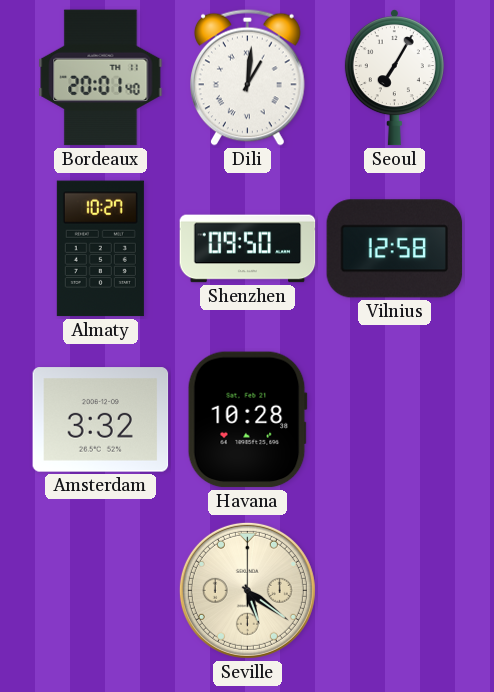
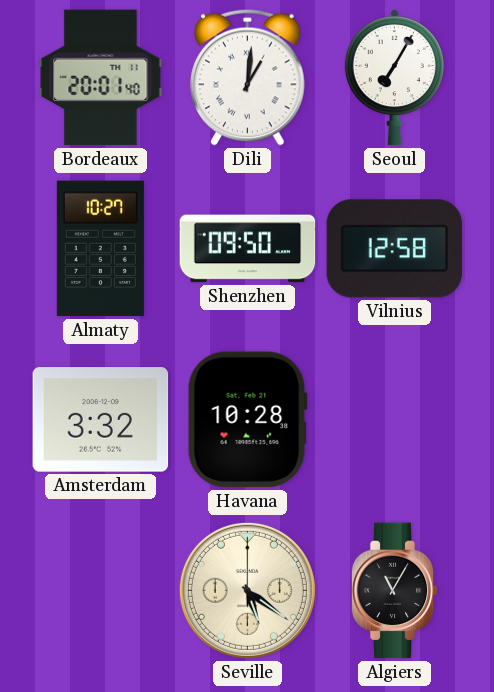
Algiers: none -> 11:05 (394, 591)
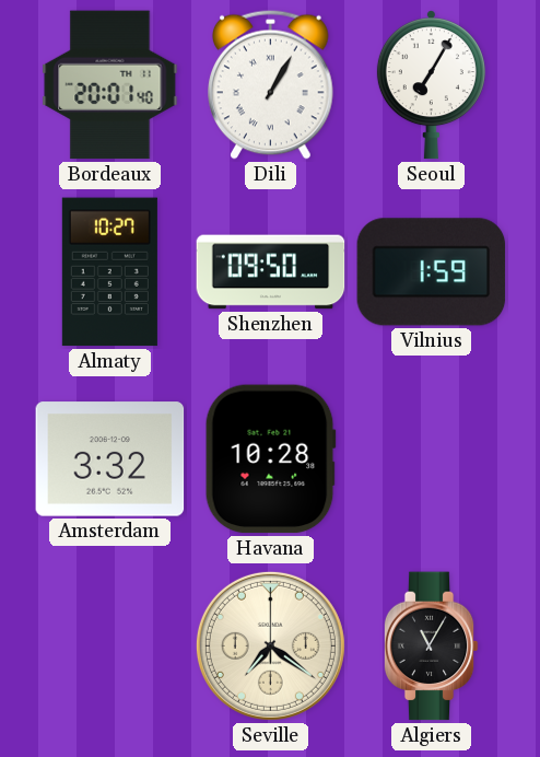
Dili: 1:01 -> 1:05 (271, 84)
Vilnius: 12:58 -> 1:59 (432, 272)
Seville: 5:21 -> 7:21 (270, 645)
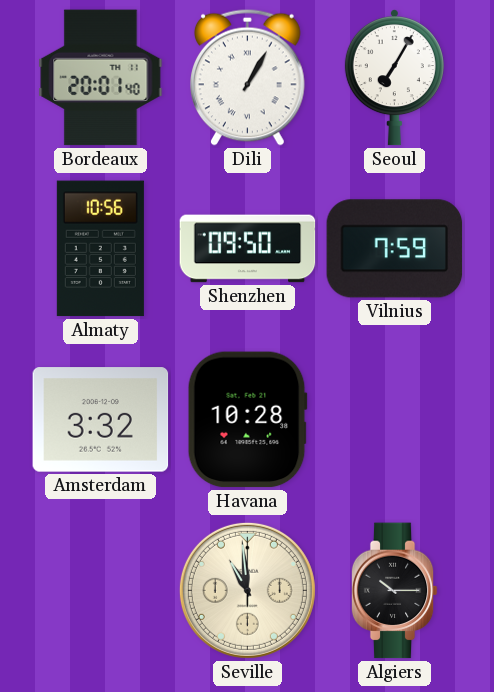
Almaty: 10:27 -> 10:56 (100, 249)
Vilnius: 1:59 -> 7:59 (395, 249)
Seville: 7:21 -> 10:59 (247, 590)
Algiers: 11:05 -> 10:15 (394, 591)
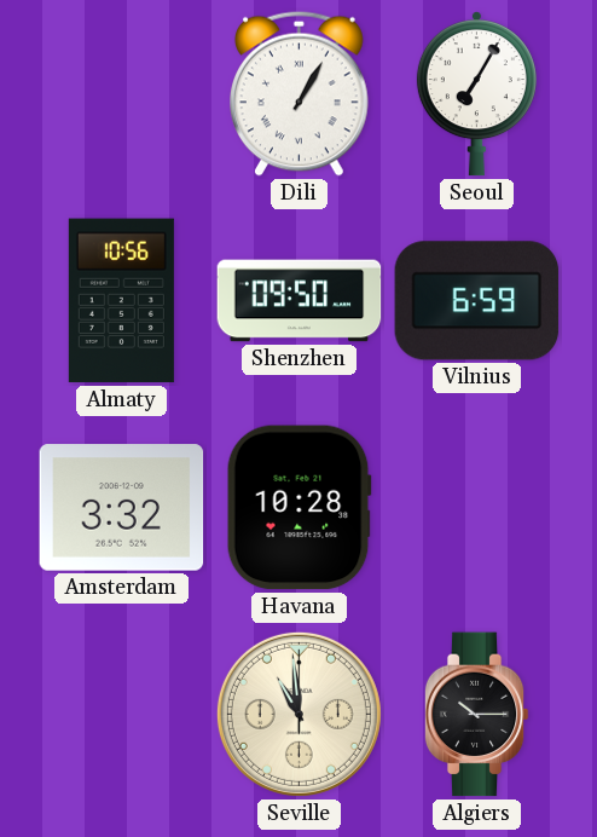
Bordeaux: 20:01 -> none (101, 78)
Vilnius: 7:59 -> 6:59 (477, 301)
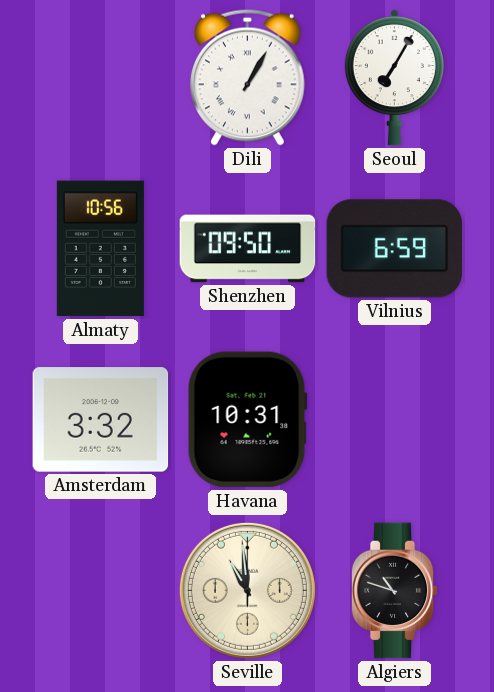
Havana: 10:28 -> 10:31 (247, 420)
Algiers: 10:15 -> 10:48 (394, 591)
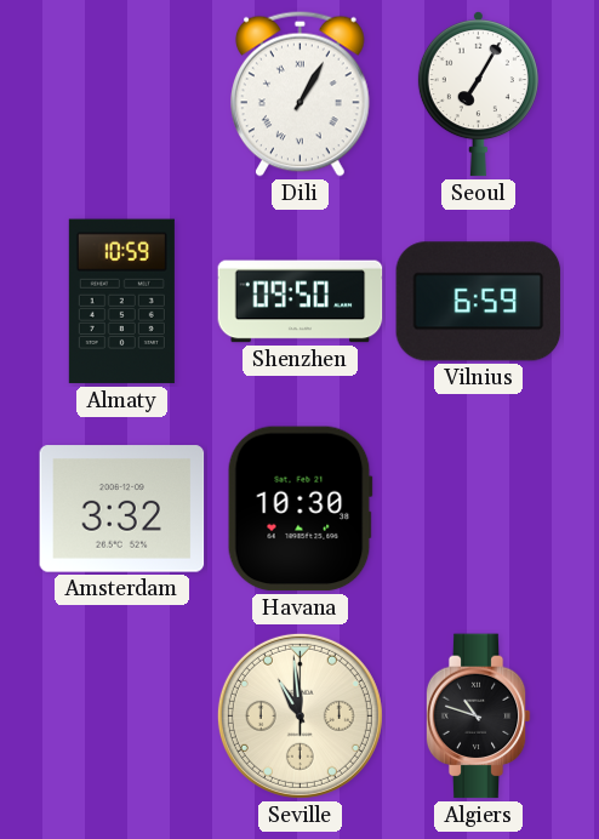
Almaty: 10:56 -> 10:59 (121, 302)
Havana: 10:31 -> 10:30 (299, 509)
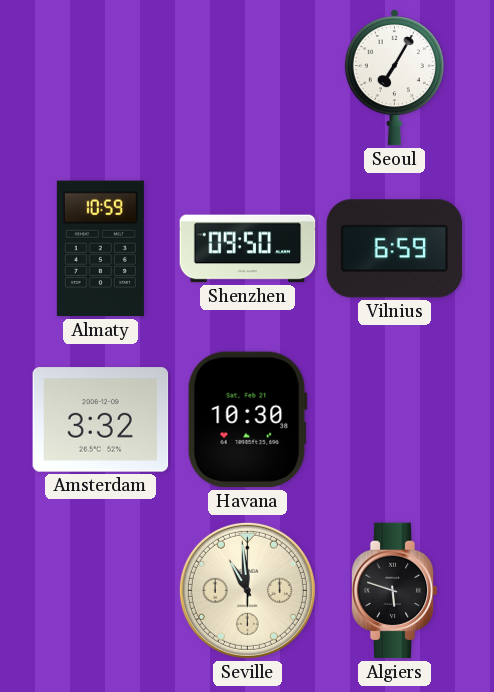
Dili: 1:05 -> none (301, 93)
Algiers: 10:48 -> 5:48 (394, 591)
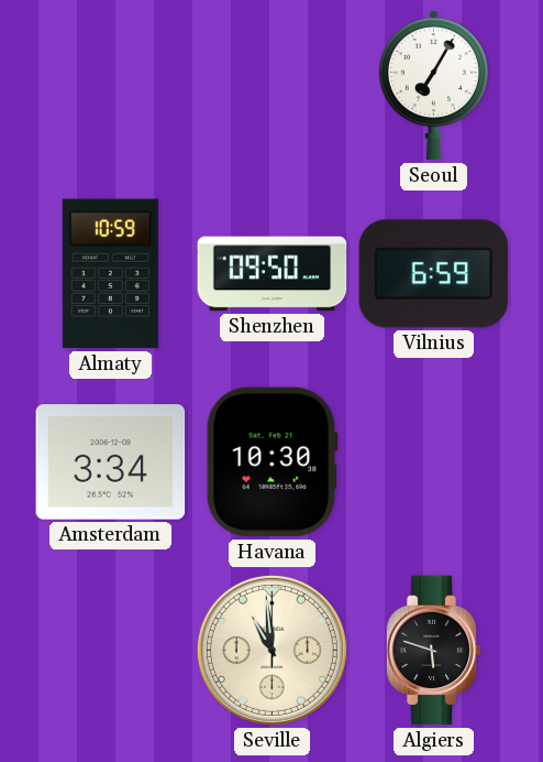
Amsterdam: 3:32 -> 3:34 (111, 462)
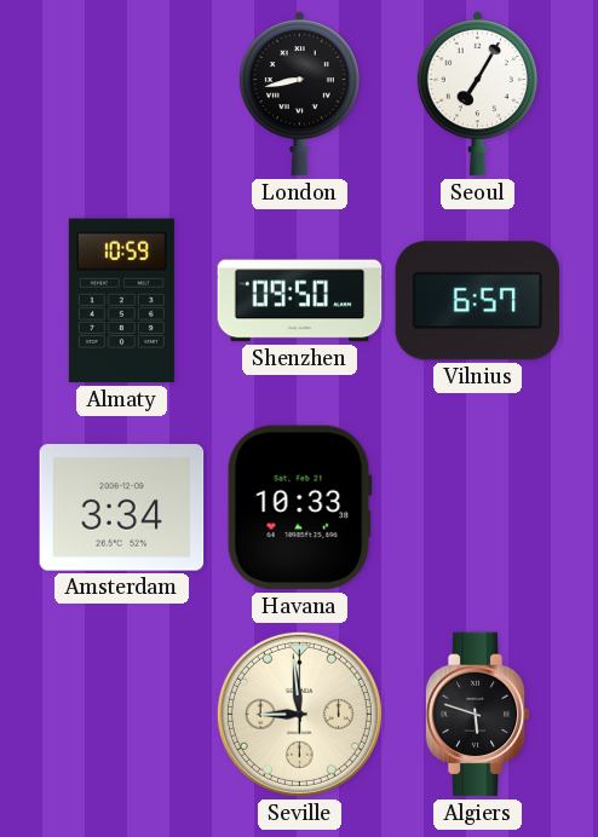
London: none -> 8:43 (299, 94)
Vilnius: 6:59 -> 6:57 (478, 301)
Havana: 10:30 -> 10:33 (299, 508)
Seville: 10:59 -> 8:59 (299, 714)
